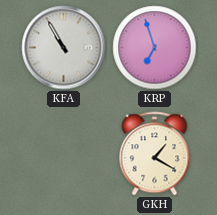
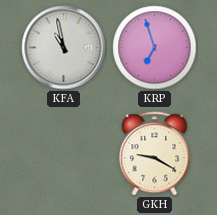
KFA: 10:55 -> 10:58 (64, 48)
GKH: 1:20 -> 9:20 (155, 154)
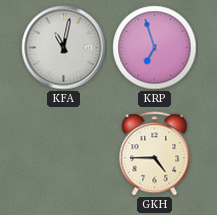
KFA: 10:58 -> 11:02 (64, 48)
GKH: 9:20 -> 4:45 (155, 154)
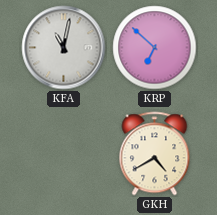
KRP: 6:57 -> 6:52 (155, 48)
GKH: 4:45 -> 4:40 (155, 154)
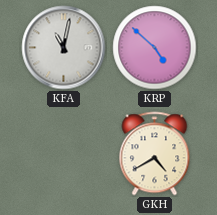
KRP: 6:52 -> 4:52 (155, 48)
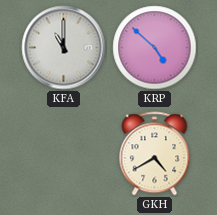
KFA: 11:02 -> 11:00 (64, 48)
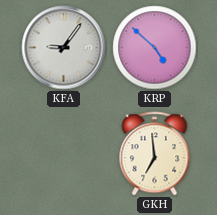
KFA: 11:00 -> 9:06 (64, 48)
GKH: 4:40 -> 6:59 (155, 154)
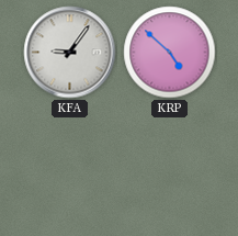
GKH: 6:59 -> none (155, 154)
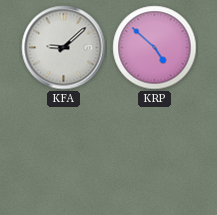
KFA: 9:06 -> 9:08 (64, 48)
